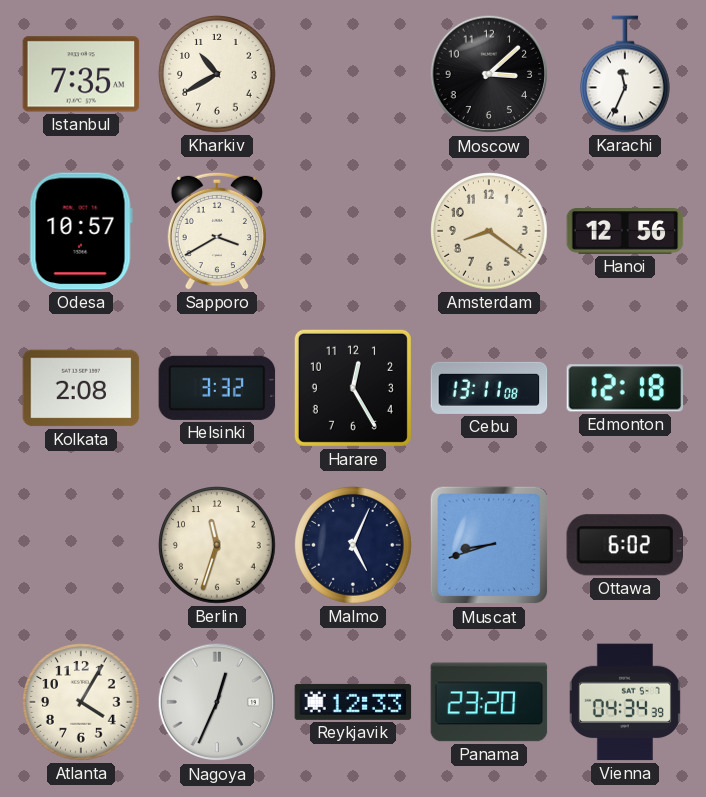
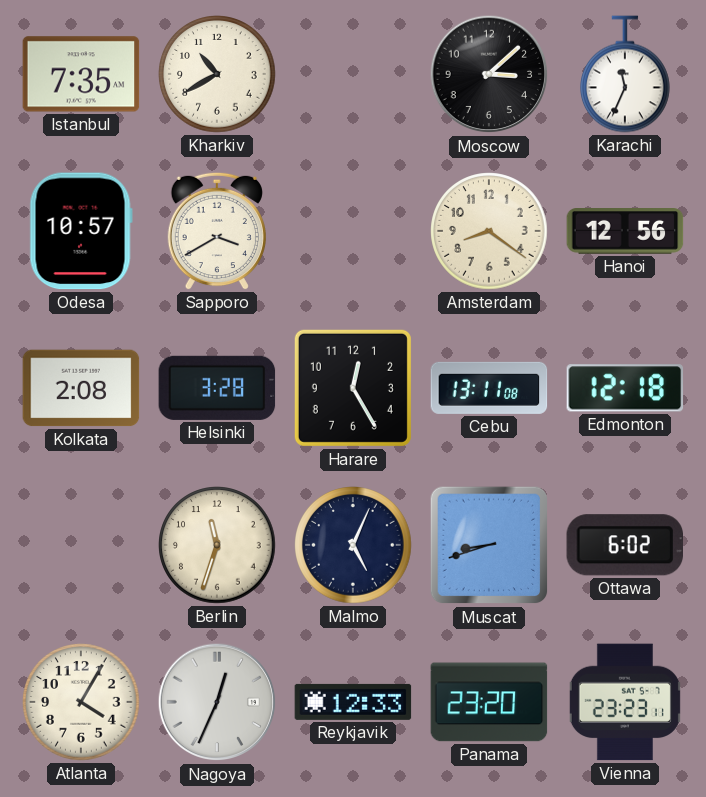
Helsinki: 3:32 -> 3:28 (217, 388)
Vienna: 04:34 -> 23:23 (625, 702)
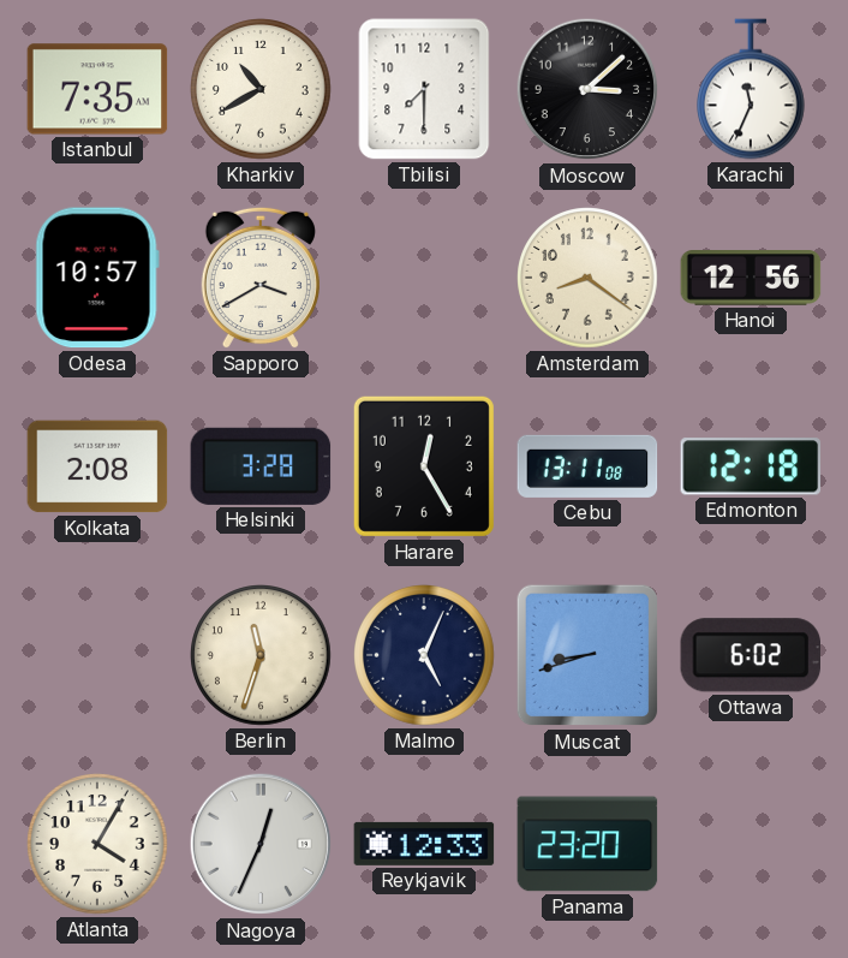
Tbilisi: none -> 7:30 (424, 89)
Vienna: 23:23 -> none (625, 702)
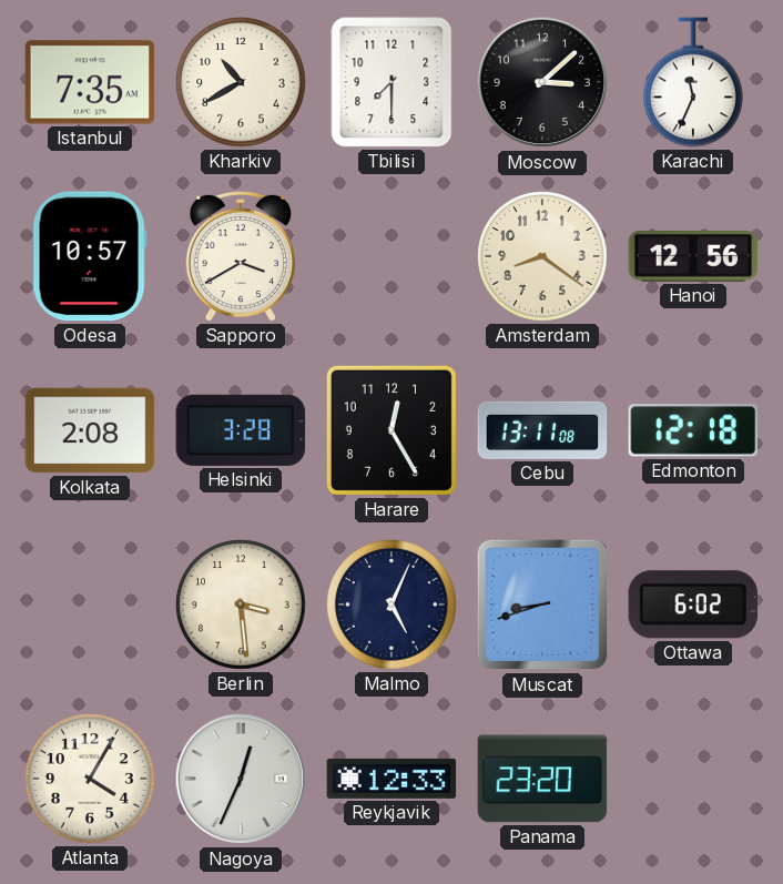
Berlin: 11:33 -> 3:29 (241, 604)
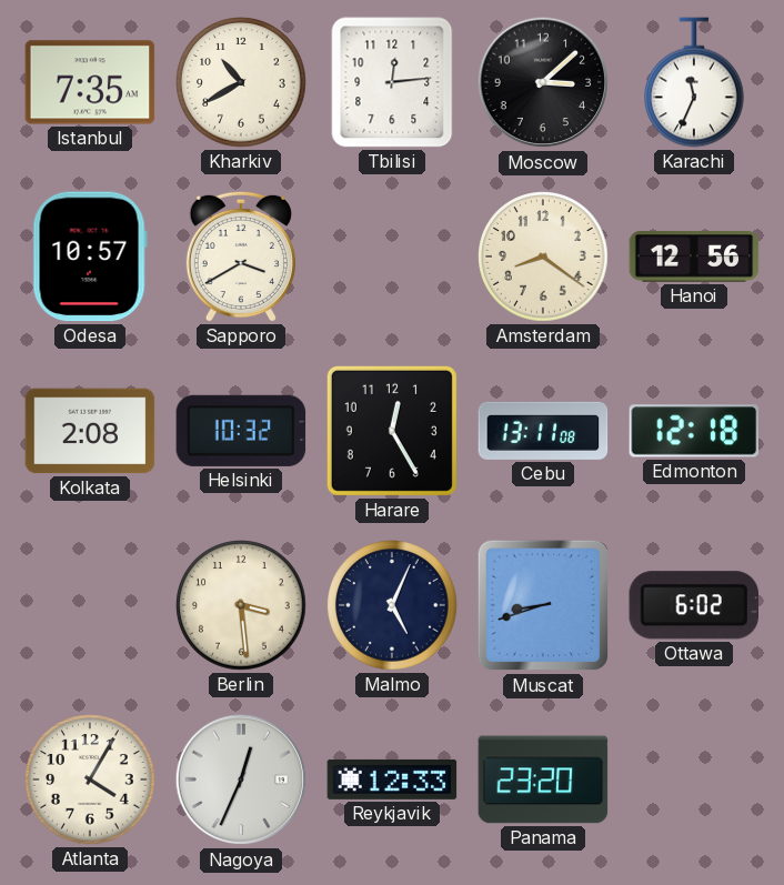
Tbilisi: 7:30 -> 12:14 (392, 82)
Helsinki: 3:28 -> 10:32 (241, 431)
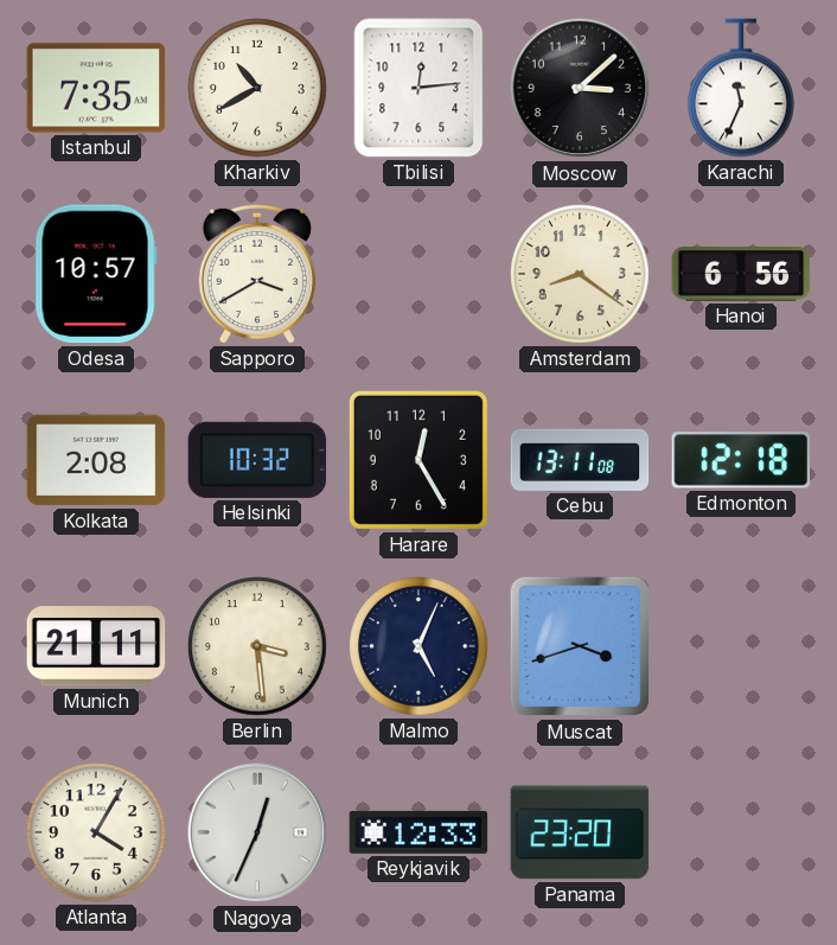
Hanoi: 12:56 -> 6:56 (741, 275)
Munich: none -> 21:11 (96, 646)
Muscat: 8:42 -> 3:42 (580, 646)
Ottawa: 6:02 -> none (693, 605)
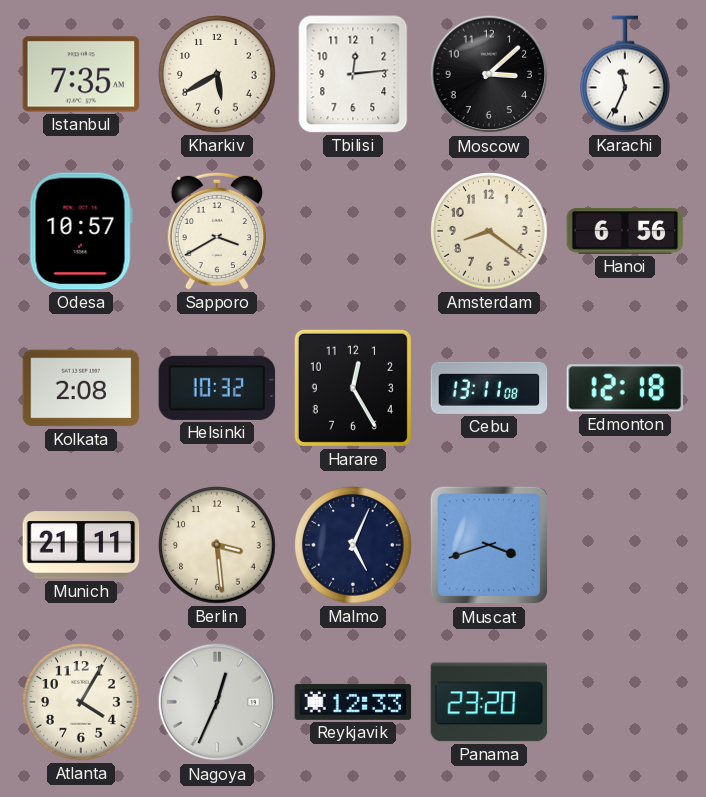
Kharkiv: 10:40 -> 5:40 (217, 74)
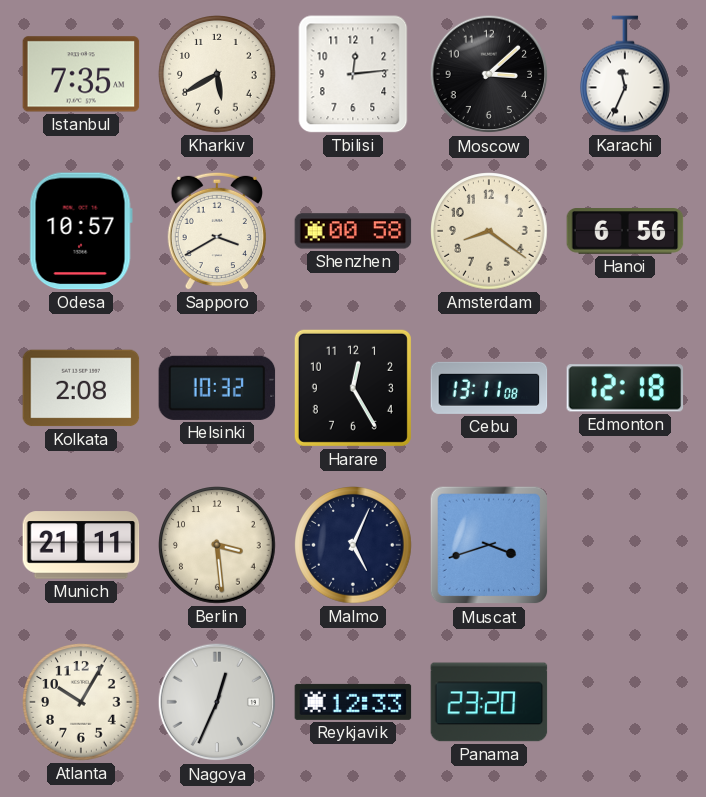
Shenzhen: none -> 00:58 (353, 231)
Atlanta: 4:05 -> 10:05 (81, 702)
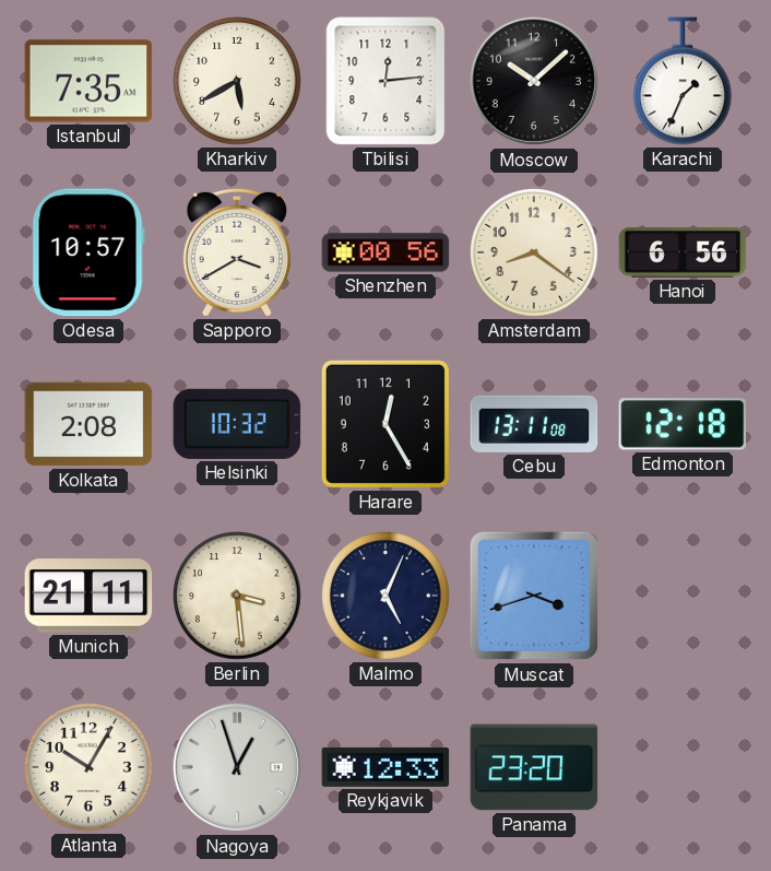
Moscow: 3:08 -> 10:08 (534, 81)
Karachi: 11:34 -> 1:34 (684, 81)
Shenzhen: 00:58 -> 00:56 (385, 252)
Nagoya: 12:34 -> 12:57 (237, 767)
